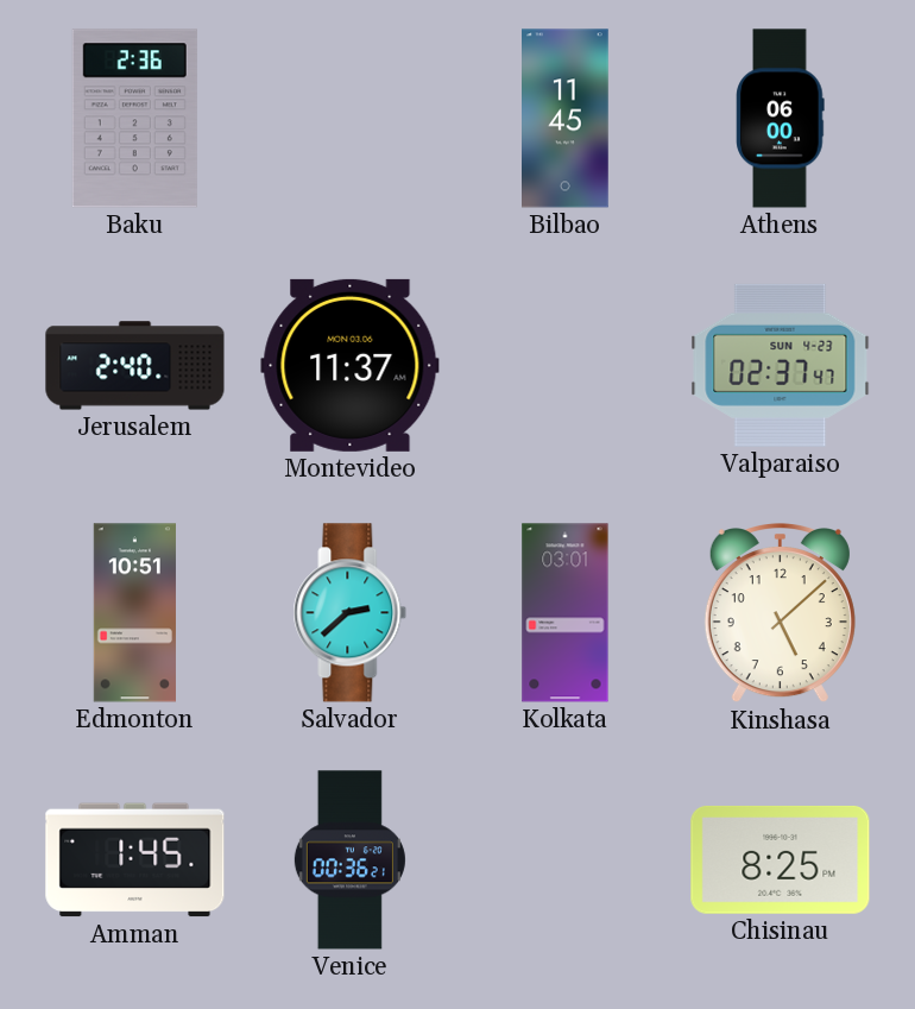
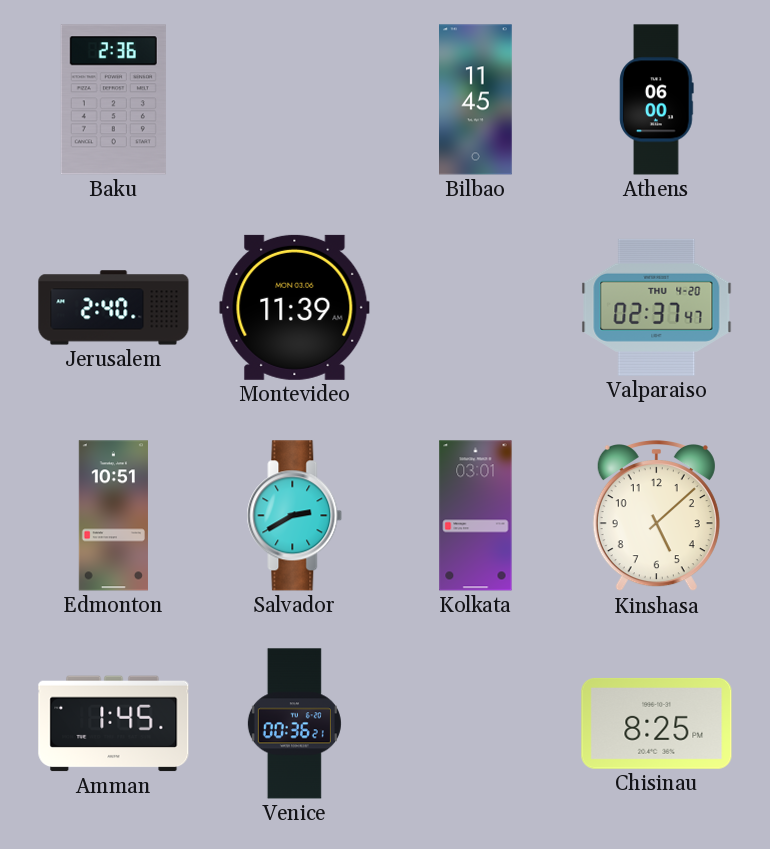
Montevideo: 11:37 -> 11:39 (295, 307)
Valparaiso date: SUN 4-23 -> THU 4-20 (657, 307)
Salvador: 2:38 -> 2:40 (295, 516)
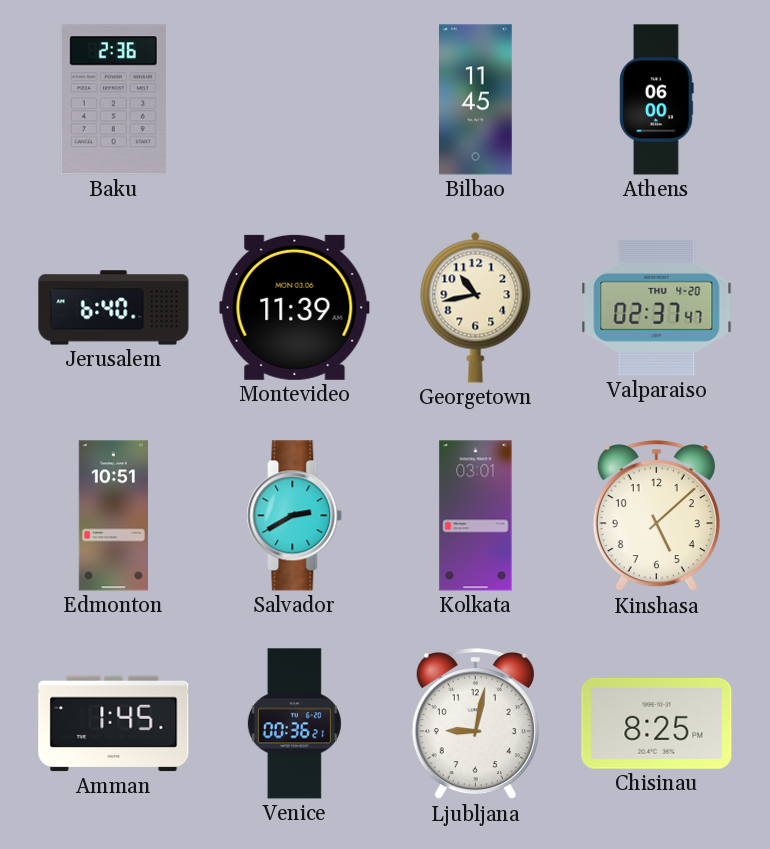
Jerusalem: 2:40 -> 6:40 (114, 308)
Georgetown: none -> 10:43 (476, 307)
Ljubljana: none -> 9:02 (475, 725)
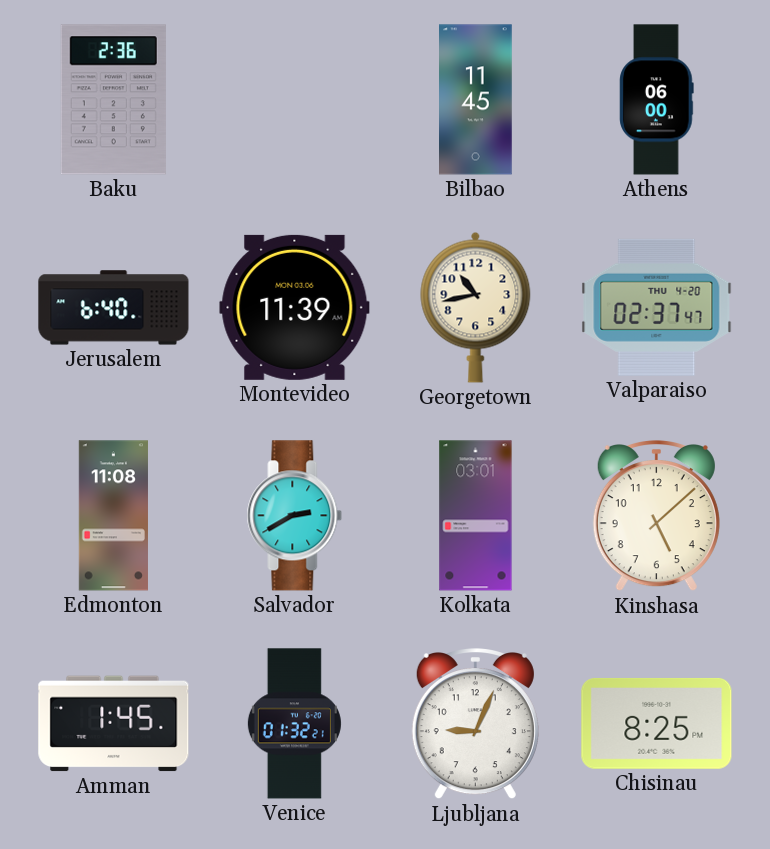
Edmonton: 10:51 -> 11:08 (113, 516)
Venice: 00:36 -> 01:32 (294, 724)
Ljubljana: 9:02 -> 9:04 (475, 725)
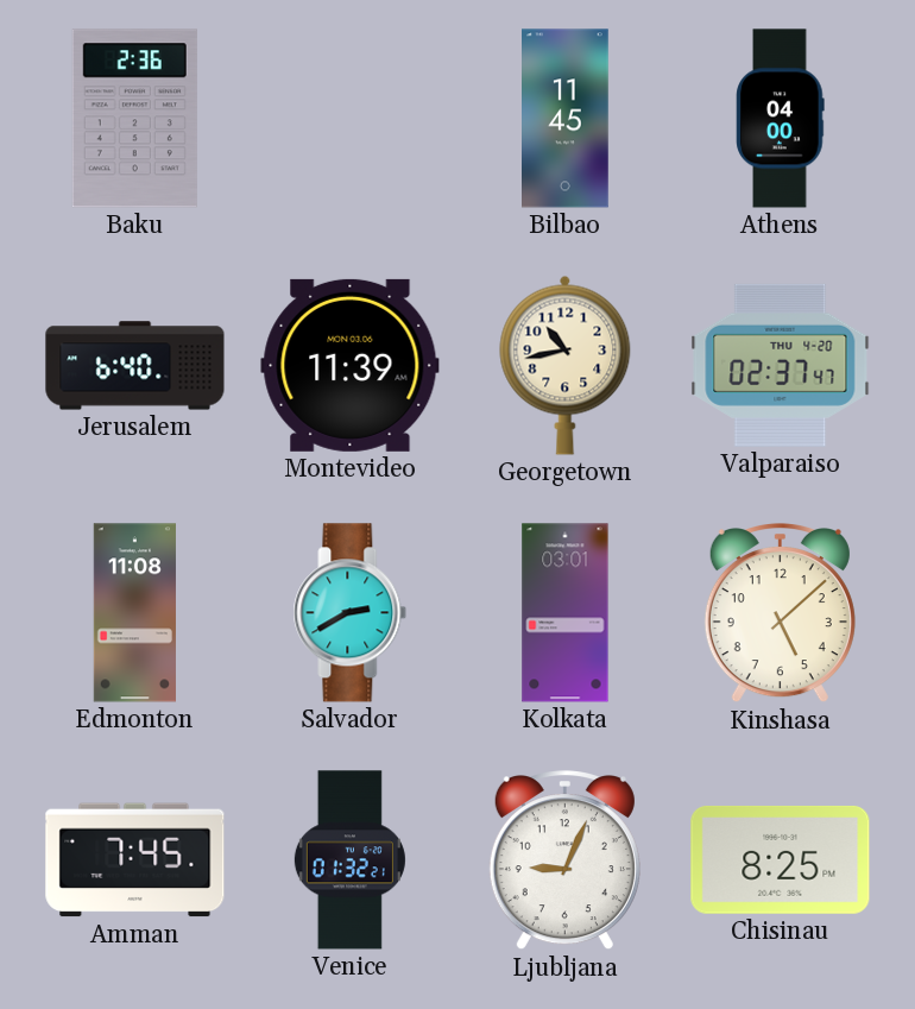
Athens: 06:00 -> 04:00 (781, 119)
Amman: 1:45 -> 7:45 (135, 860)
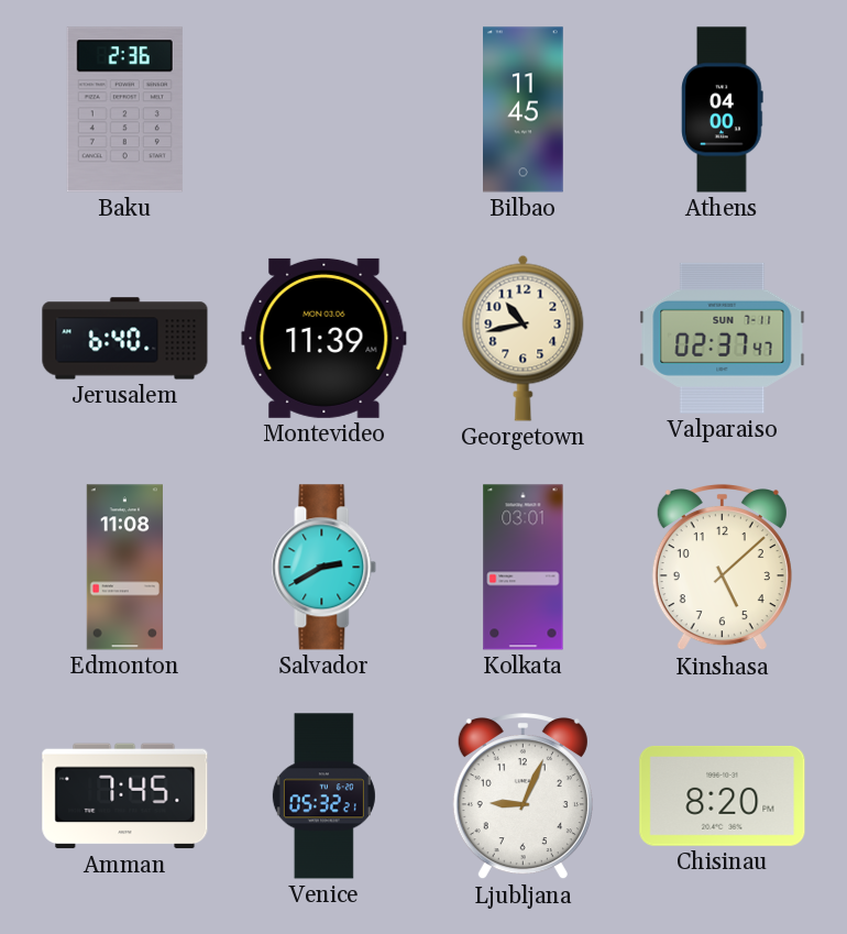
Valparaiso date: THU 4-20 -> SUN 7-11 (723, 338)
Venice: 01:32 -> 05:32 (323, 796)
Chisinau: 8:25 -> 8:20 (723, 795)
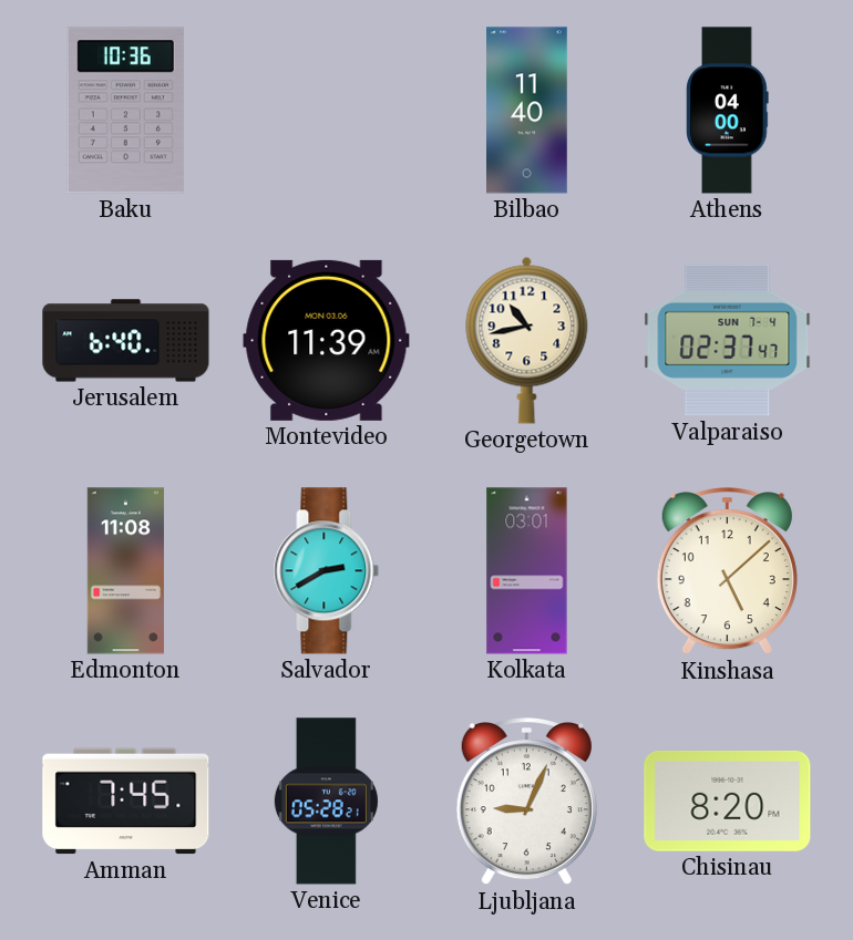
Baku: 2:36 -> 10:36 (125, 111)
Bilbao: 11:45 -> 11:40 (527, 111)
Valparaiso date: SUN 7-11 -> SUN 7-4 (728, 340)
Venice: 05:32 -> 05:28 (326, 802)
